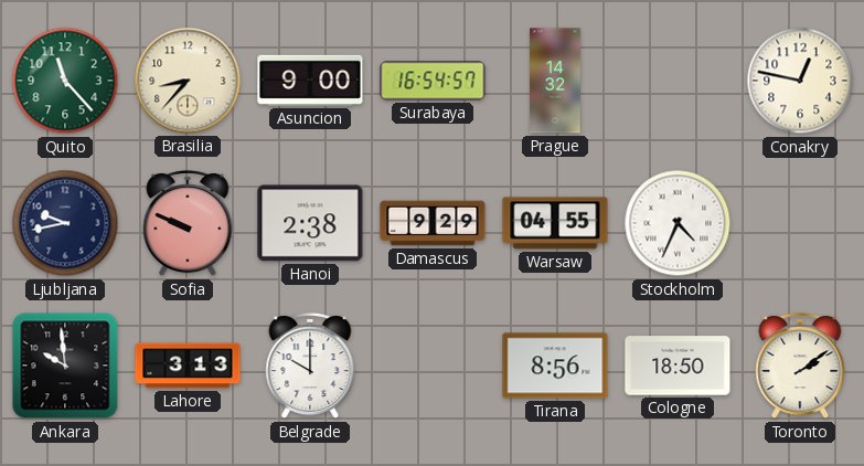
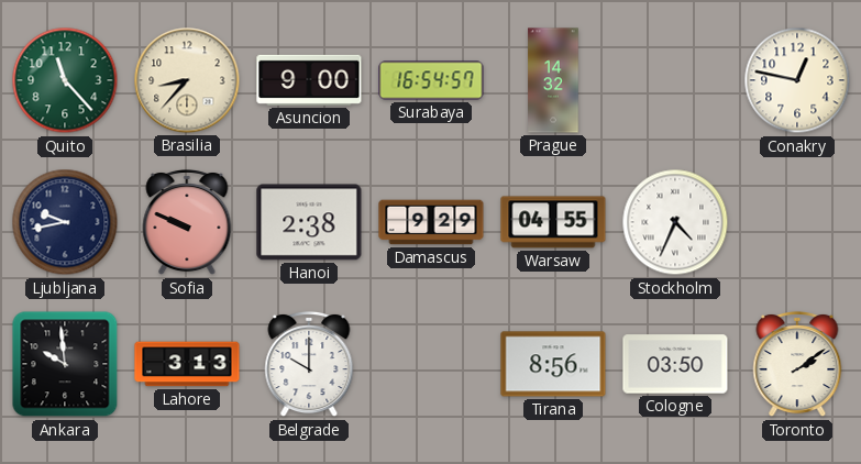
Cologne: 18:50 -> 03:50 (675, 364)
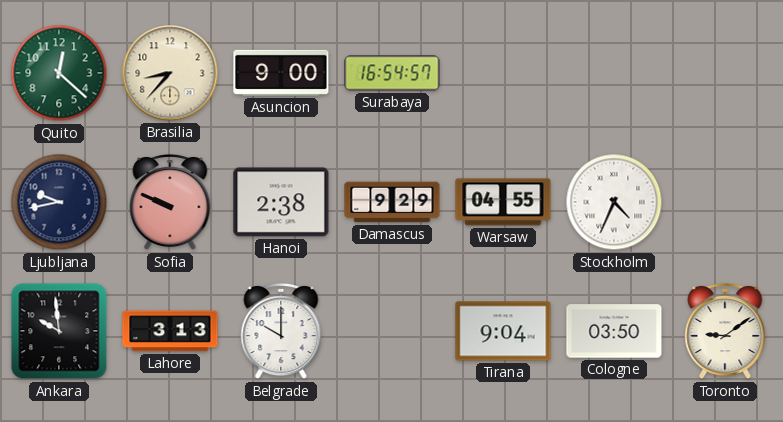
Quito: 11:23 -> 12:22 (59, 73)
Prague: 14:32 -> none (553, 80)
Conakry: 12:47 -> none (797, 80)
Tirana: 8:56 -> 9:04 (503, 331)
Toronto: 2:09 -> 9:09 (725, 331)
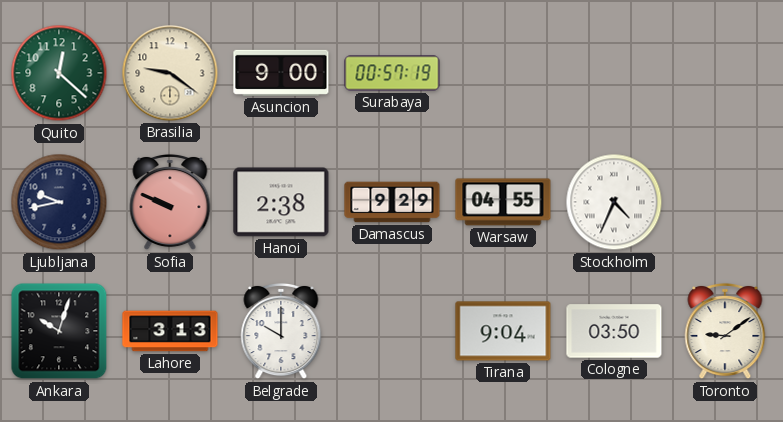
Brasilia: 8:37 -> 9:21 (170, 73)
Surabaya: 16:54 -> 00:57 (392, 73)
Ankara: 9:59 -> 10:03 (59, 331)
